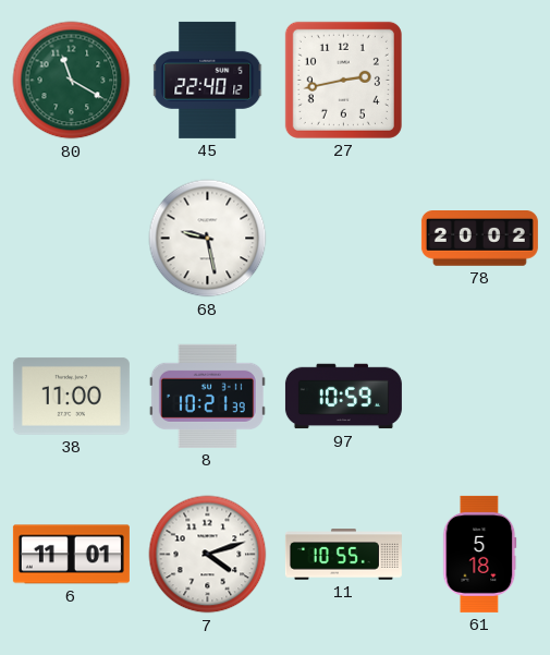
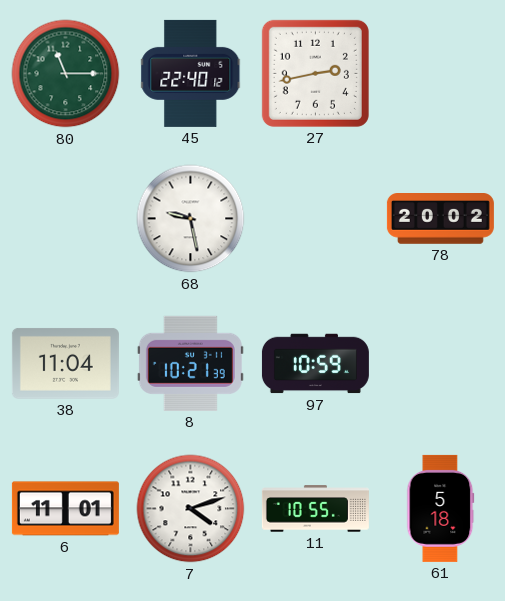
80: 11:20 -> 11:15 (66, 74)
38: 11:00 -> 11:04 (65, 363)
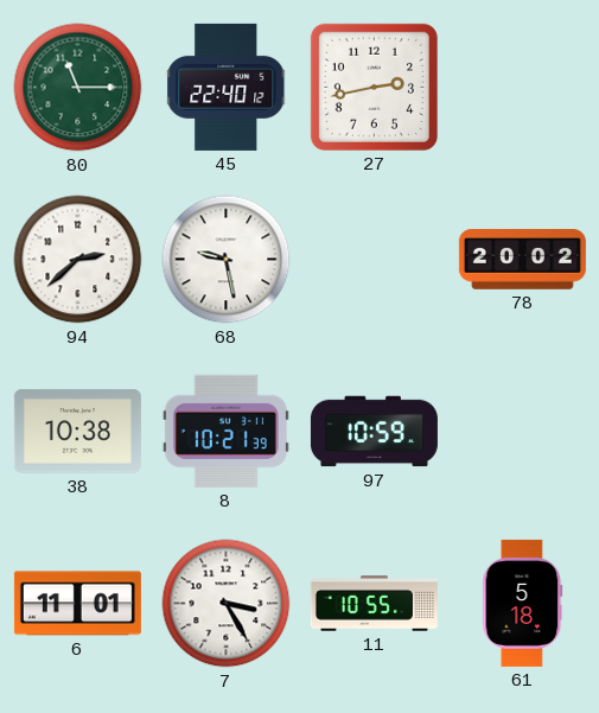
94: none -> 2:38 (78, 260)
38: 11:04 -> 10:38 (77, 431)
7: 4:12 -> 3:25 (227, 604)
